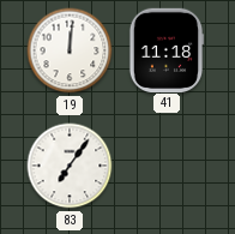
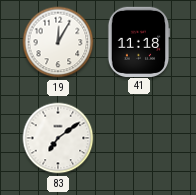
19: 12:01 -> 12:05 (58, 42)
83: 7:06 -> 7:09 (58, 138)
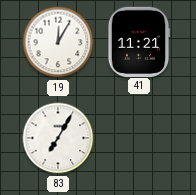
41: 11:18 -> 11:21 (139, 41)
83: 7:09 -> 7:05 (58, 138)
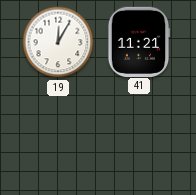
83: 7:05 -> none (58, 138)
